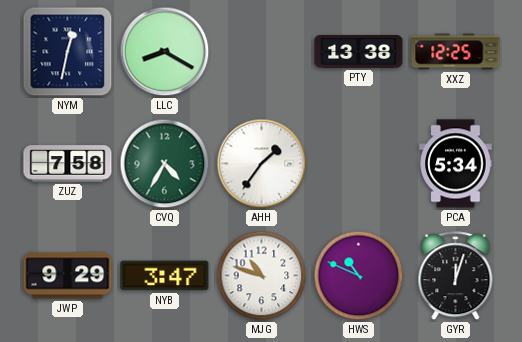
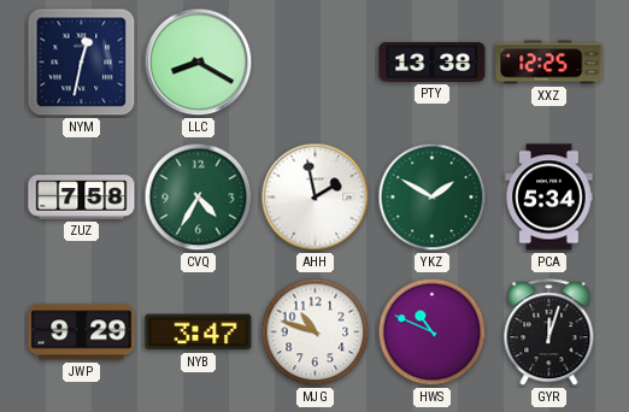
AHH: 1:36 -> 1:58 (316, 198)
YKZ: none -> 1:50 (433, 198)
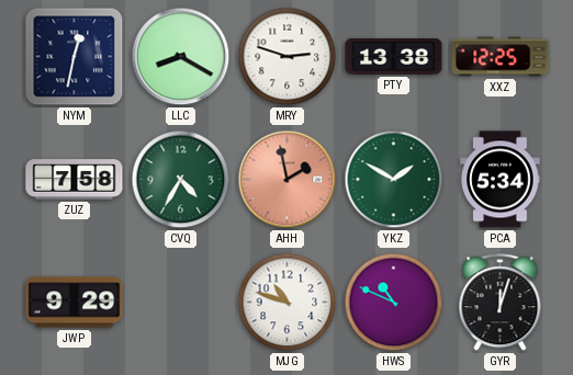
MRY: none -> 2:48 (288, 57)
AHH dial: white -> salmon (288, 180)
NYB: 3:47 -> none (199, 332)
